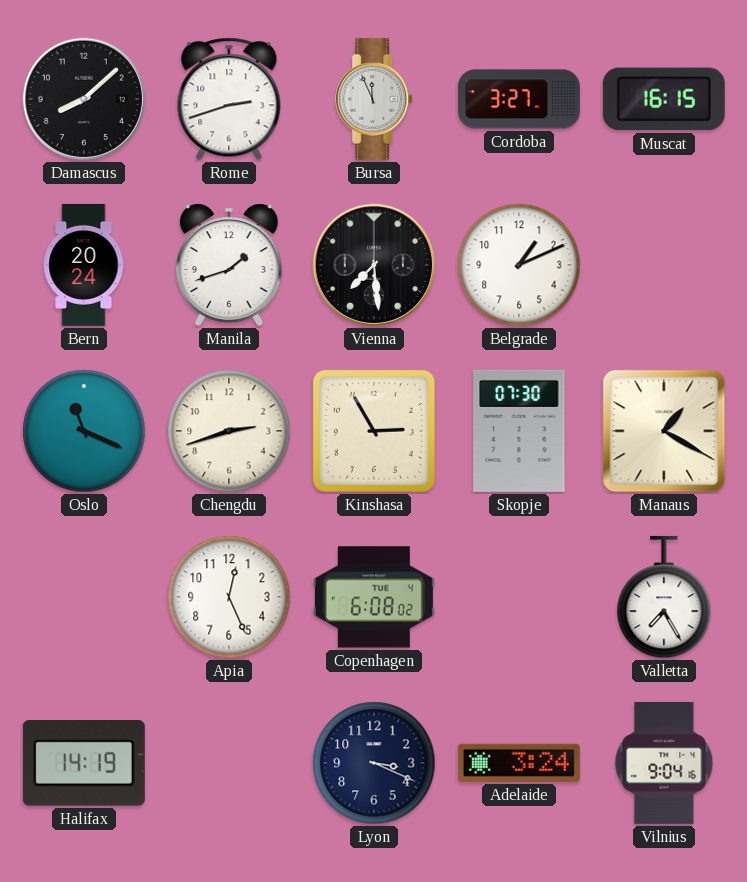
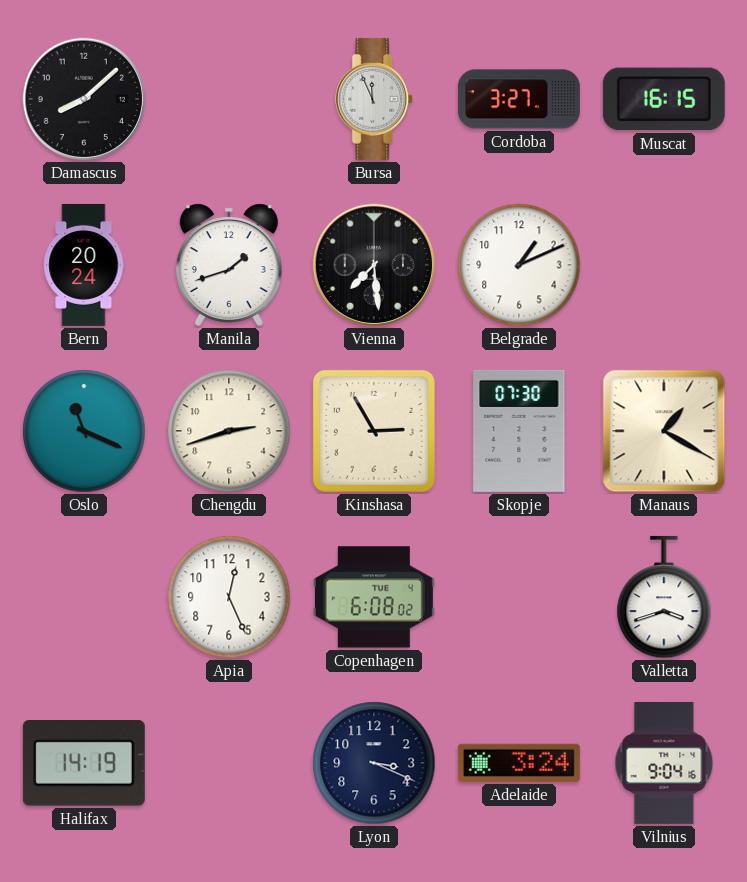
Rome: 2:42 -> none (229, 99)
Valletta: 7:25 -> 3:42 (664, 597)
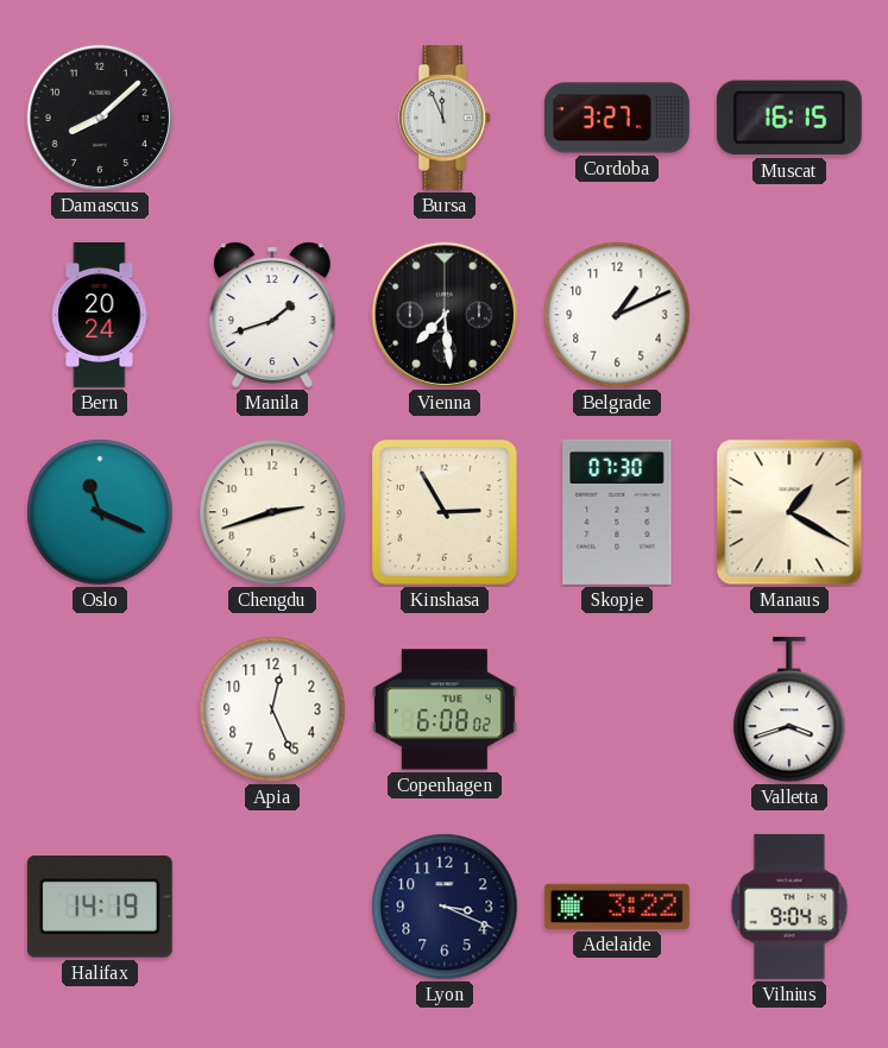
Adelaide: 3:24 -> 3:22 (617, 907)
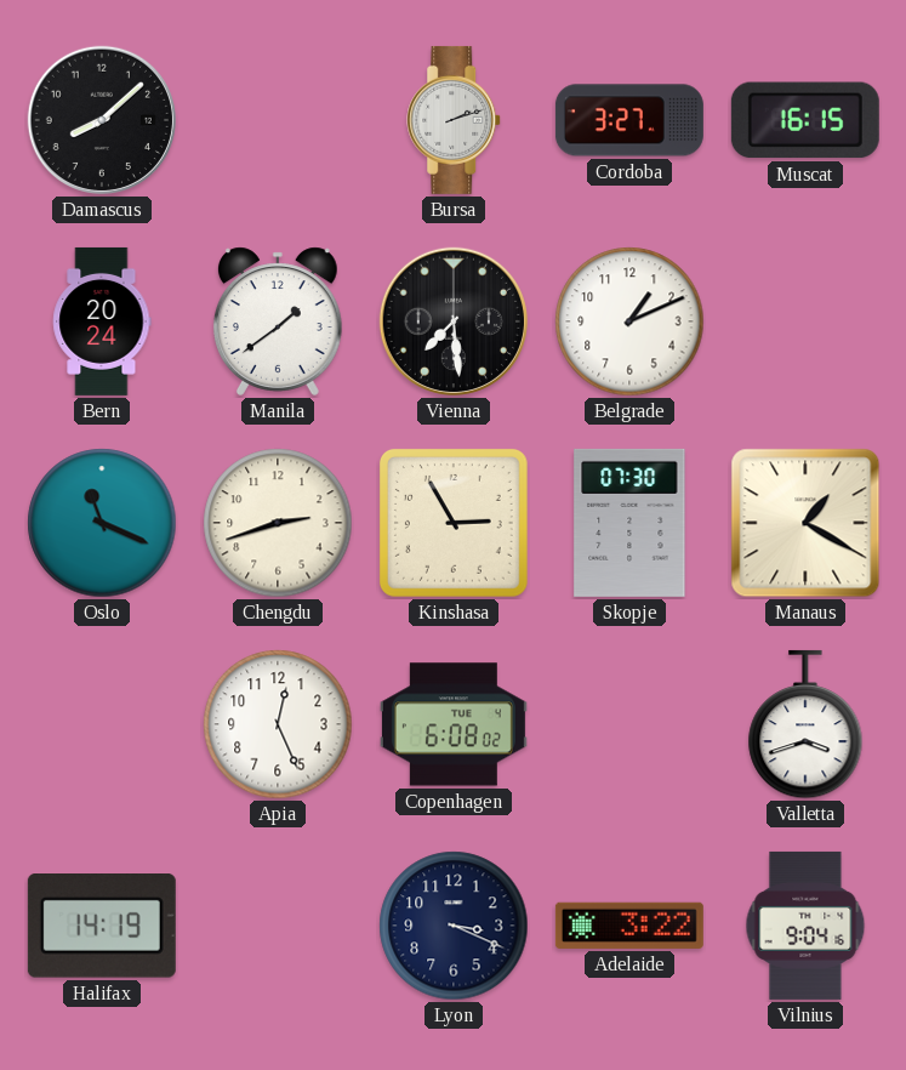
Bursa: 11:56 -> 2:12 (455, 120)
Manila: 1:42 -> 1:39 (278, 321)
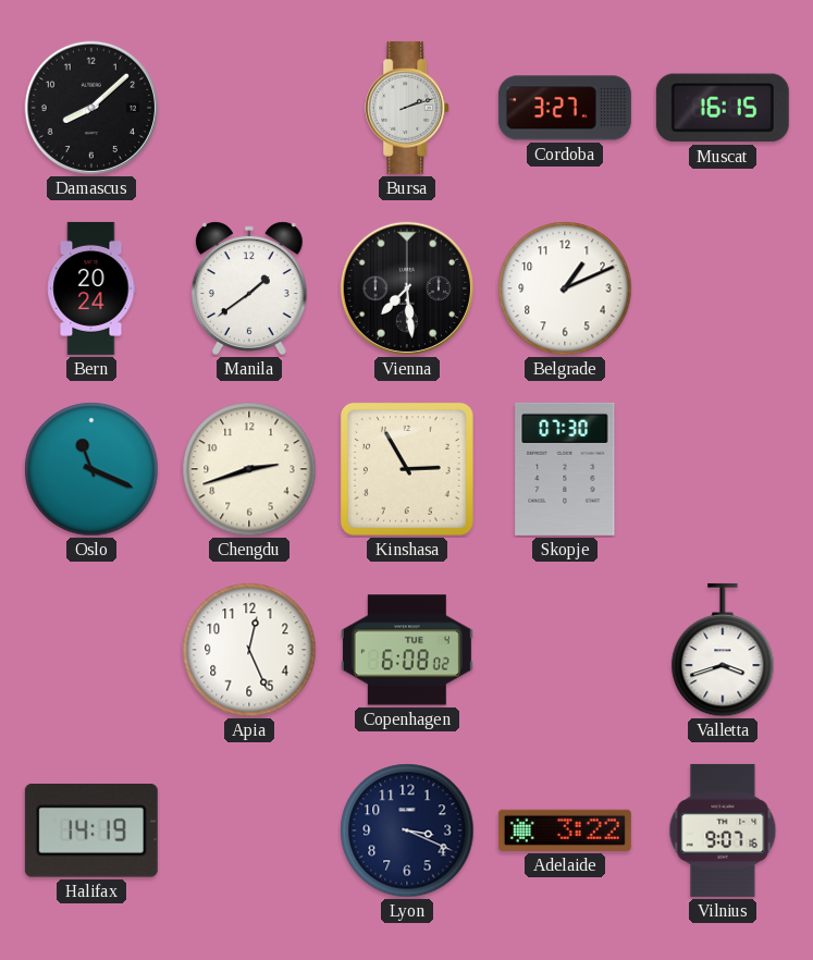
Manaus: 1:20 -> none (805, 523)
Vilnius: 9:04 -> 9:07 (723, 830)
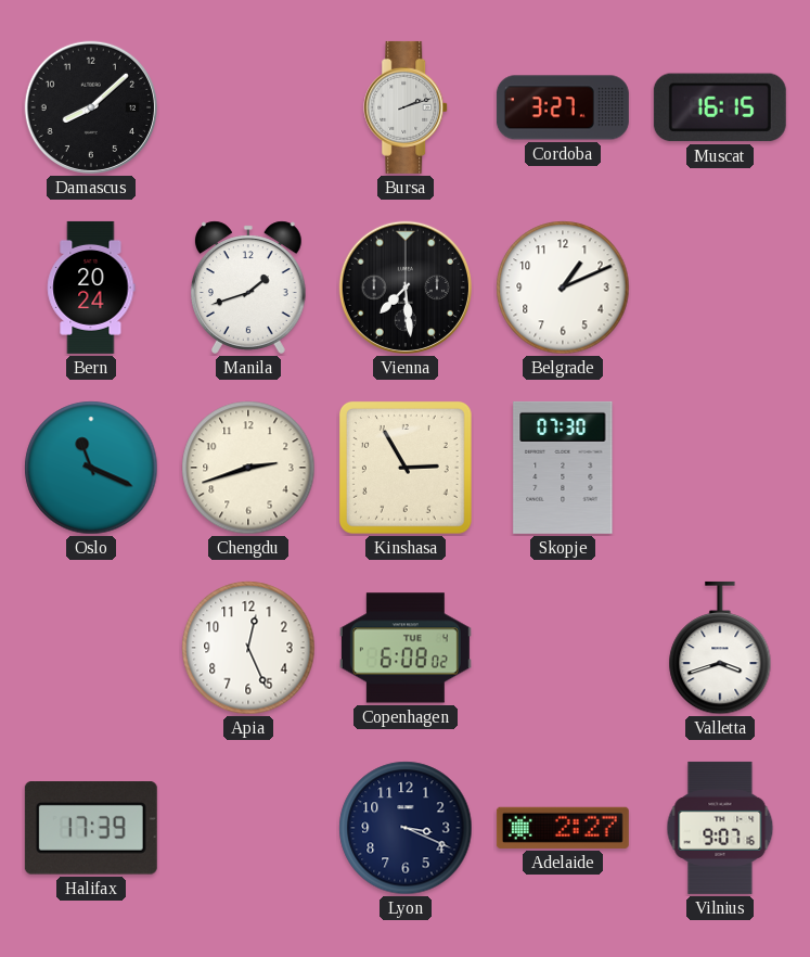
Manila: 1:39 -> 1:42 (248, 288)
Halifax: 14:19 -> 17:39 (91, 829)
Adelaide: 3:22 -> 2:27 (563, 828)
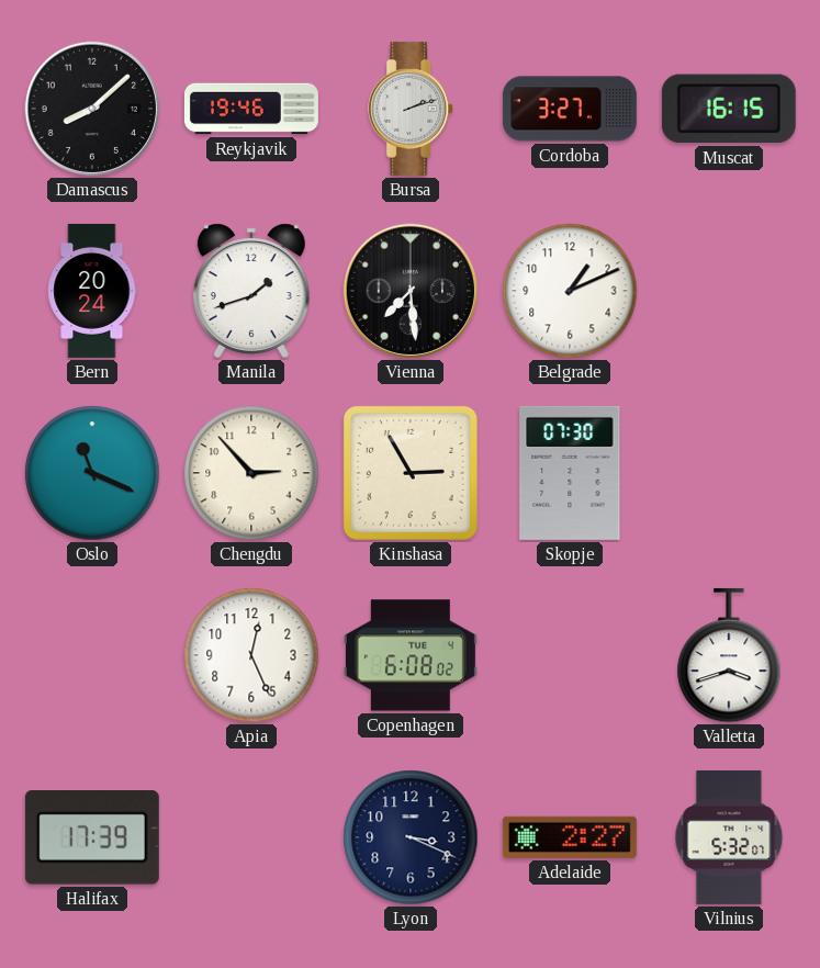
Reykjavik: none -> 19:46 (251, 109)
Chengdu: 2:42 -> 2:53 (251, 473)
Vilnius: 9:07 -> 5:32 (729, 837)
